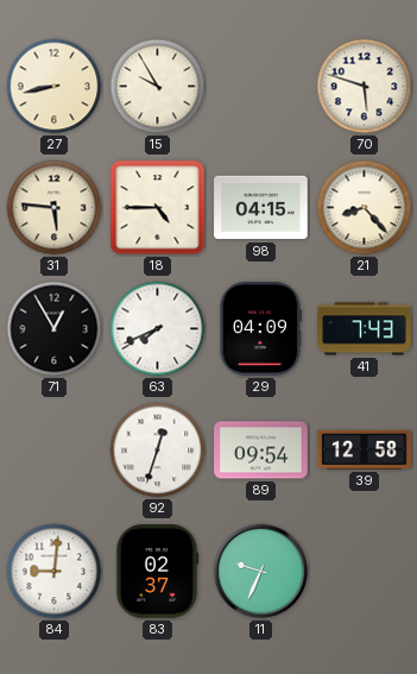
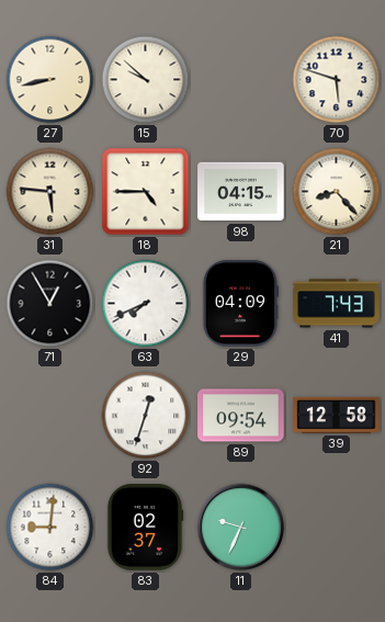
15: 9:55 -> 9:52 (146, 80)
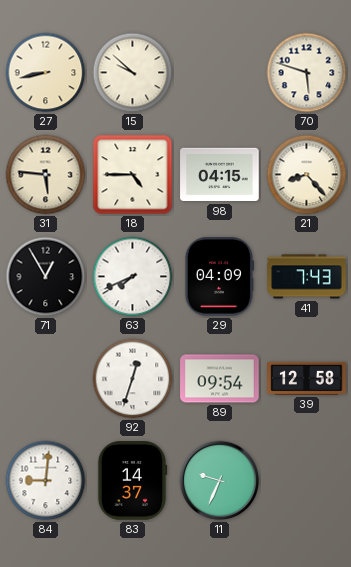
83: 02:37 -> 14:37 (132, 481)
